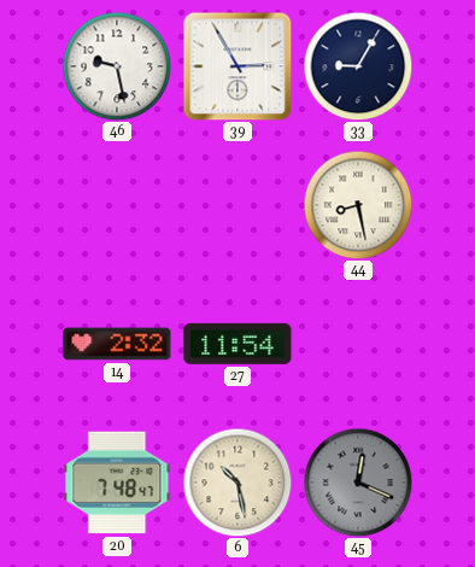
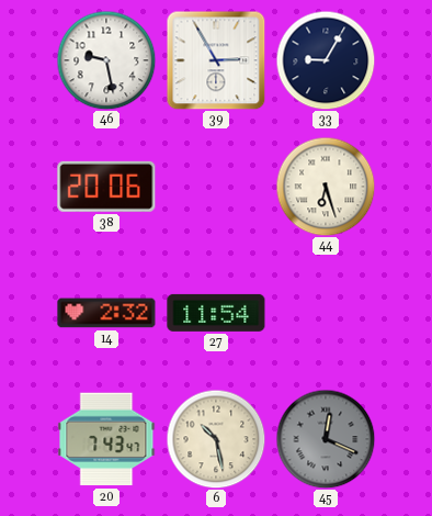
38: none -> 20:06 (106, 187)
44: 8:28 -> 6:27 (326, 187)
20: 7:48 -> 7:43 (106, 439)
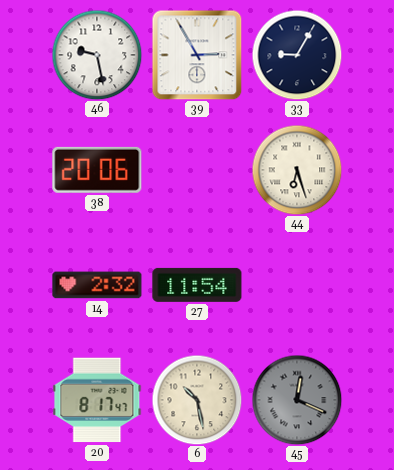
20: 7:43 -> 8:17 (97, 400)
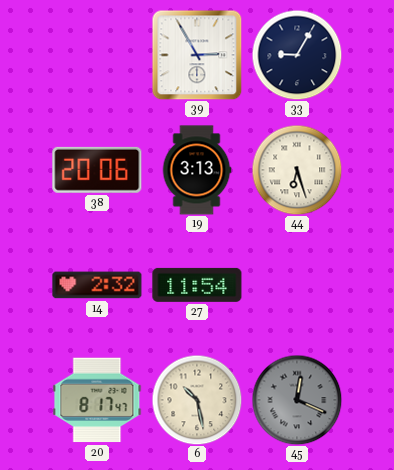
46: 9:28 -> none (97, 55)
19: none -> 3:13 (197, 170)
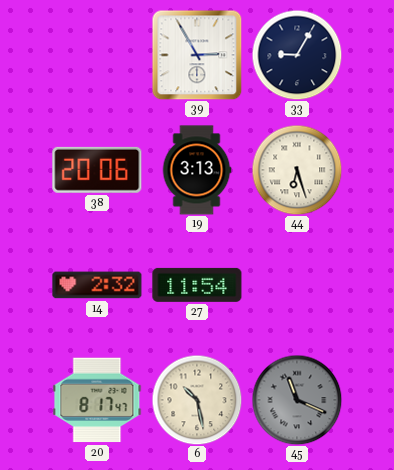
45: 12:19 -> 11:19 (297, 400)
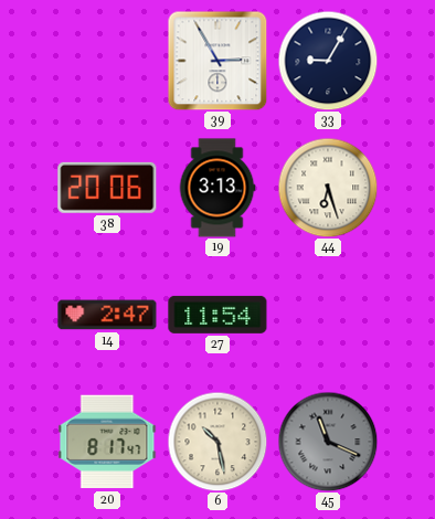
14: 2:32 -> 2:47 (107, 315)
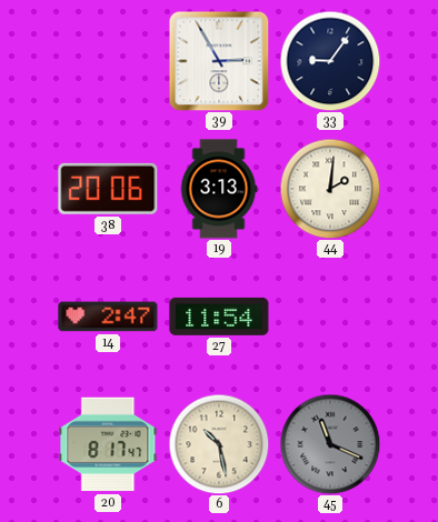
33: 9:05 -> 9:06 (330, 61)
44: 6:27 -> 2:01 (330, 189)
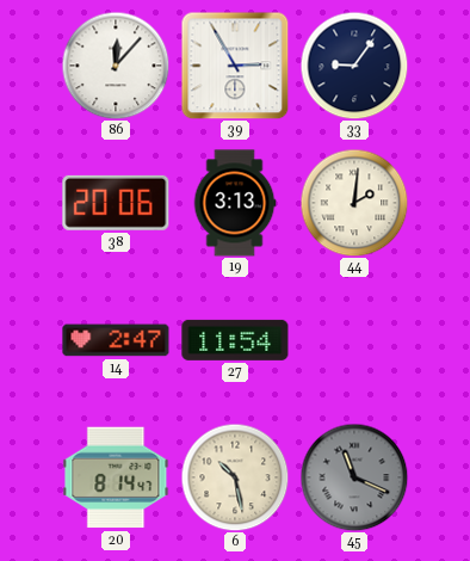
86: none -> 12:07 (116, 66)
20: 8:17 -> 8:14 (116, 477)
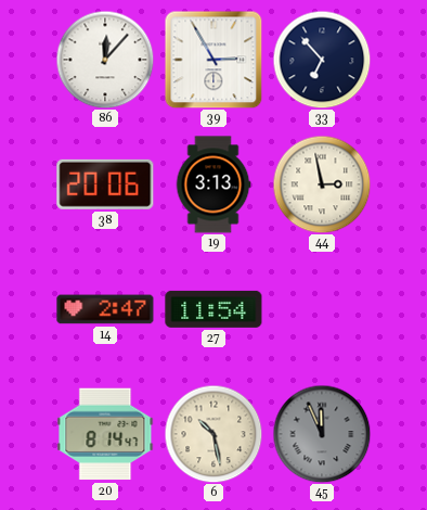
33: 9:06 -> 6:53 (322, 60)
44: 2:01 -> 2:58 (322, 184)
45: 11:19 -> 11:56 (322, 434)
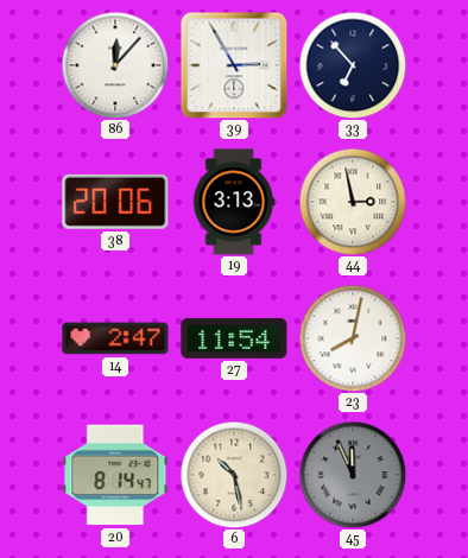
23: none -> 8:02 (353, 338)
